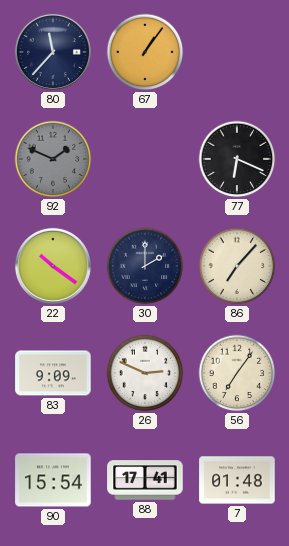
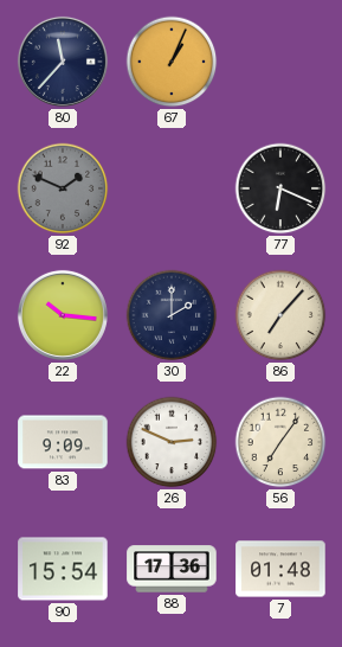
67: 1:06 -> 1:04 (172, 62)
22: 10:21 -> 10:16 (63, 315)
88: 17:41 -> 17:36 (172, 569)
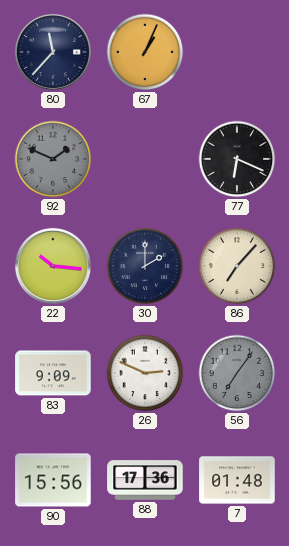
56 dial: cream -> grey (237, 373)
90: 15:54 -> 15:56 (53, 480)
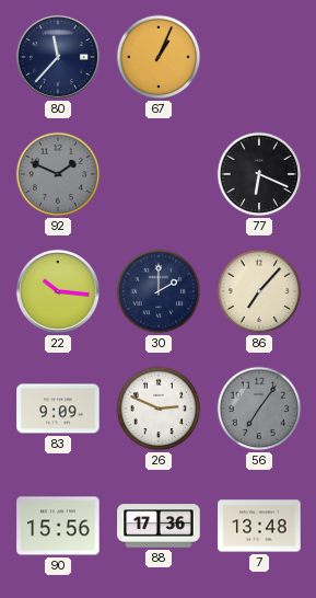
7: 01:48 -> 13:48 (259, 526)
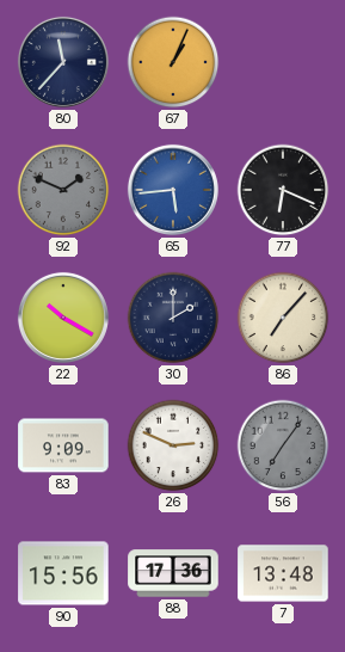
65: none -> 5:44 (173, 190)
22: 10:16 -> 10:20 (63, 318)
